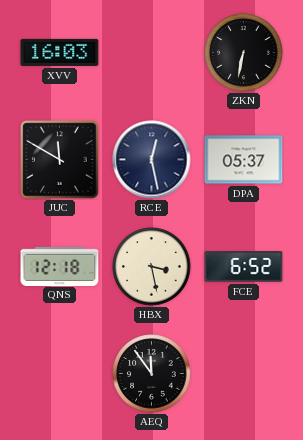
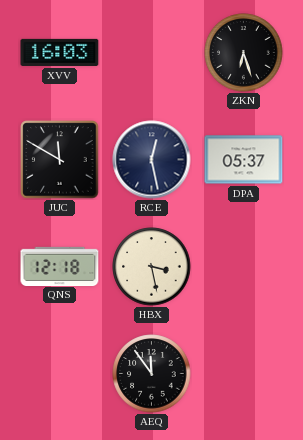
ZKN: 6:32 -> 6:27 (244, 53)
FCE: 6:52 -> none (244, 267)
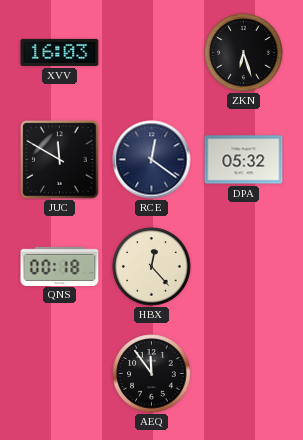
RCE: 12:28 -> 12:21 (152, 160)
DPA: 05:37 -> 05:32 (244, 160)
QNS: 12:18 -> 00:18 (60, 266)
HBX: 3:28 -> 12:23 (152, 267)
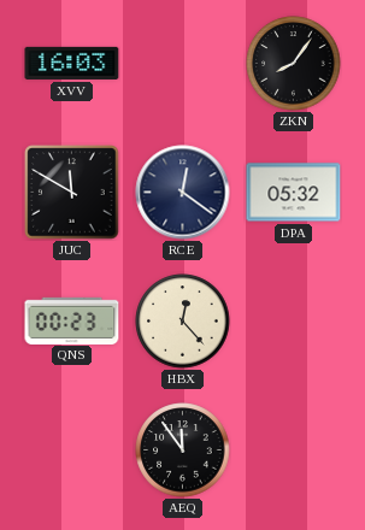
ZKN: 6:27 -> 8:06 (294, 64)
QNS: 00:18 -> 00:23 (72, 320)
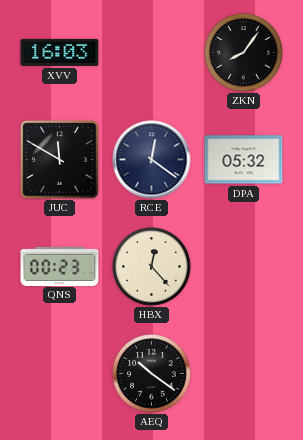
AEQ: 11:54 -> 10:21 (152, 374)
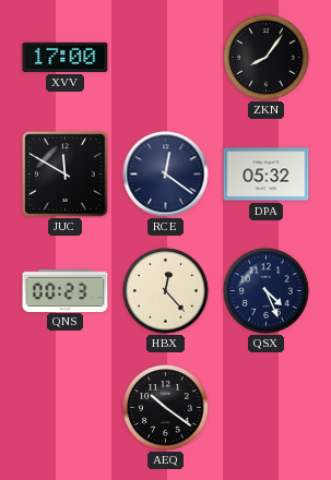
XVV: 16:03 -> 17:00 (66, 57)
QSX: none -> 4:26 (267, 291)
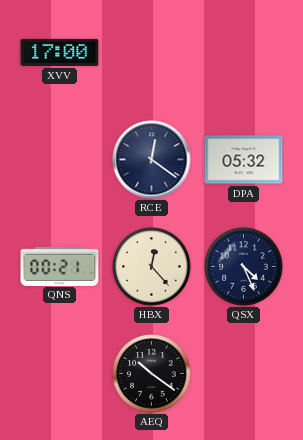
ZKN: 8:06 -> none (267, 58)
JUC: 11:50 -> none (66, 175)
QNS: 00:23 -> 00:21 (60, 266)
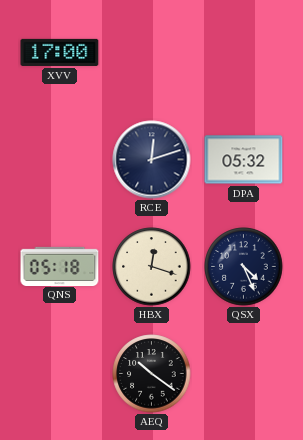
RCE: 12:21 -> 12:12 (152, 160)
QNS: 00:21 -> 05:18 (60, 266)
HBX: 12:23 -> 12:18 (152, 267)
